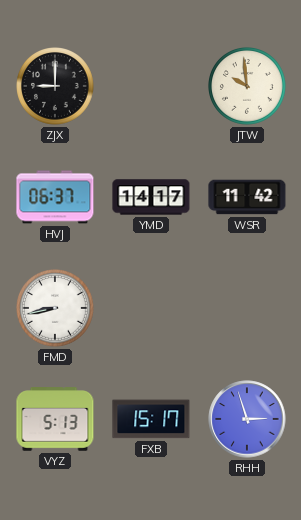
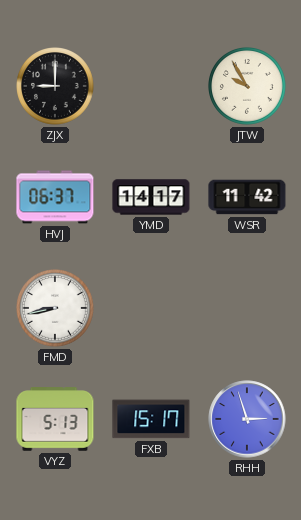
JTW: 9:59 -> 9:55 (248, 87)
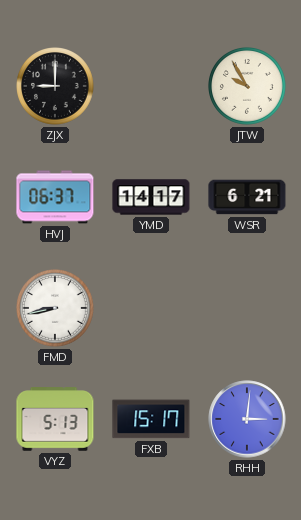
WSR: 11:42 -> 6:21 (247, 197)
RHH: 2:57 -> 3:01 (247, 419)
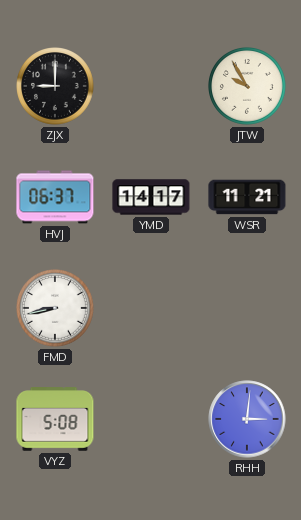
WSR: 6:21 -> 11:21 (247, 197)
VYZ: 5:13 -> 5:08 (55, 419)
FXB: 15:17 -> none (151, 419)
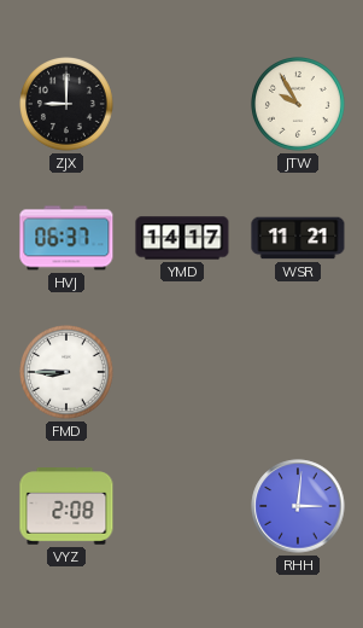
FMD: 8:43 -> 8:45 (68, 373)
VYZ: 5:08 -> 2:08 (66, 506)
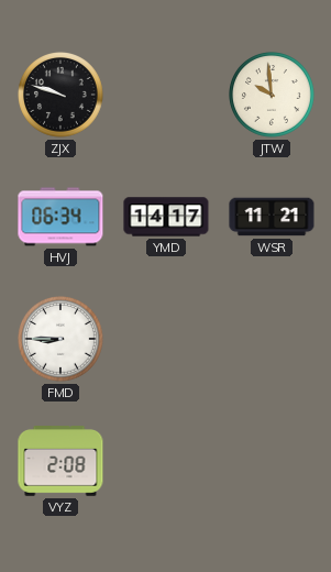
ZJX: 9:00 -> 9:48 (62, 96)
JTW: 9:55 -> 9:59 (273, 96)
HVJ: 06:37 -> 06:34 (60, 217)
RHH: 3:01 -> none (298, 506)
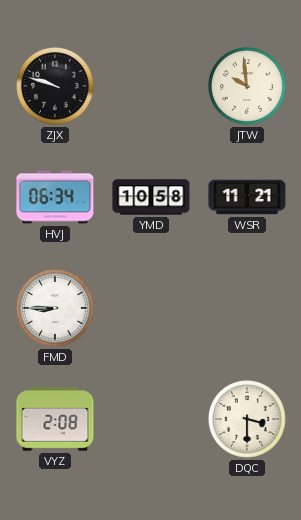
YMD: 14:17 -> 10:58 (151, 197)
DQC: none -> 3:30 (248, 420)
